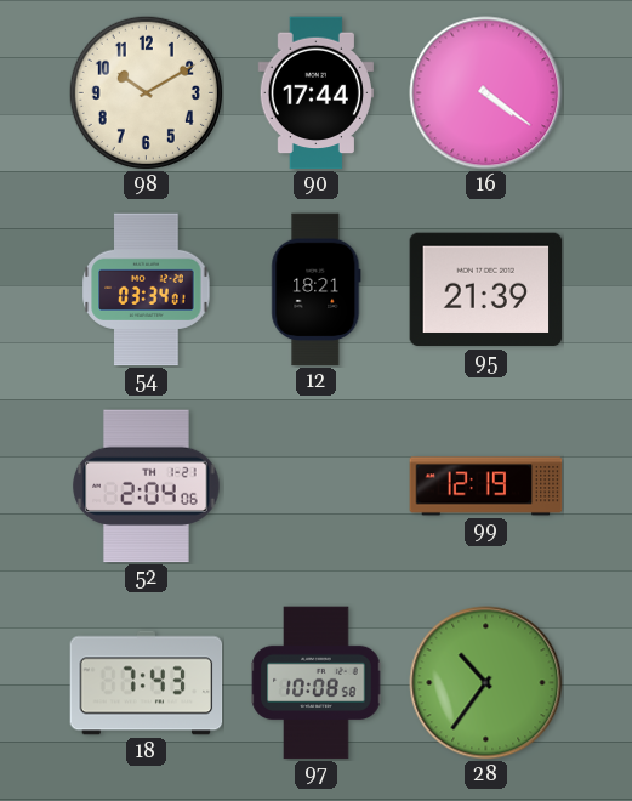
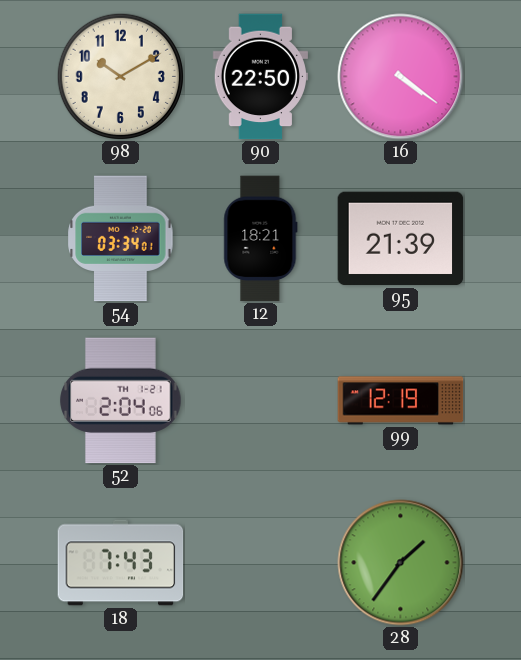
90: 17:44 -> 22:50 (260, 77)
97: 10:08 -> none (317, 683)
28: 10:36 -> 1:36 (401, 563)
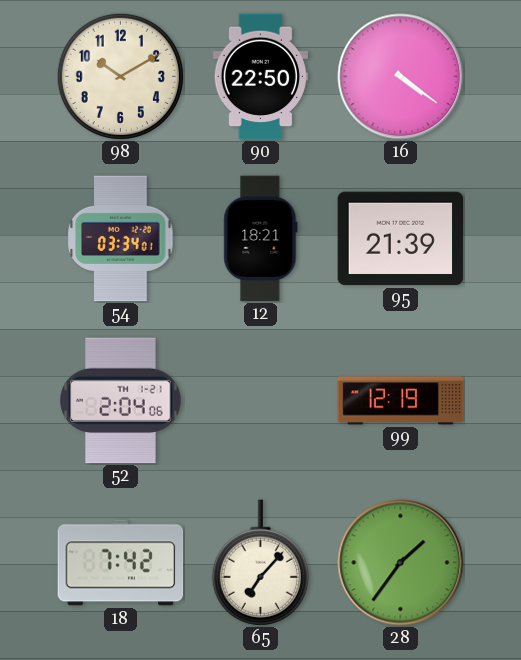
18: 7:43 -> 7:42 (121, 563)
65: none -> 7:07 (260, 563)
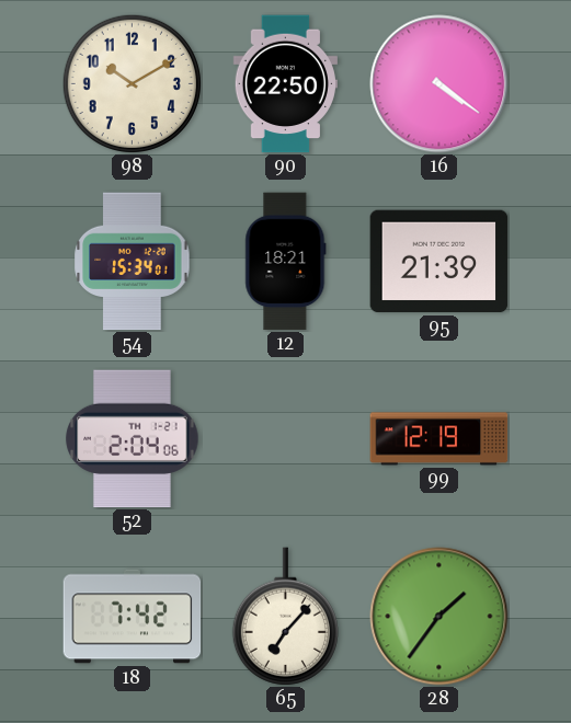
54: 03:34 -> 15:34 (133, 262)
